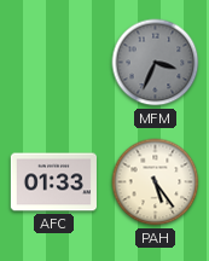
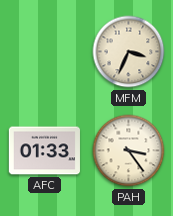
MFM dial: grey -> cream (129, 52)
PAH: 5:24 -> 3:24 (129, 151)
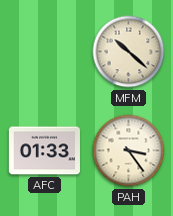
MFM: 3:34 -> 10:22 (129, 52)
